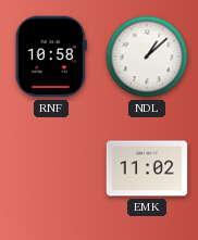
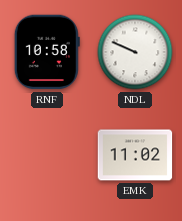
NDL: 1:08 -> 9:49 (135, 52)
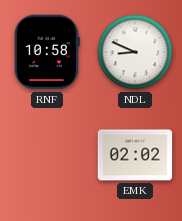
NDL: 9:49 -> 8:49 (135, 52)
EMK: 11:02 -> 02:02 (135, 155)
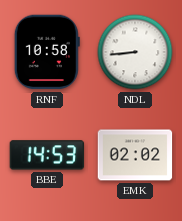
NDL: 8:49 -> 8:44 (135, 52)
BBE: none -> 14:53 (47, 155)
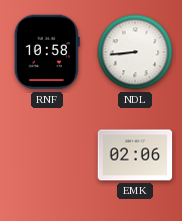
BBE: 14:53 -> none (47, 155)
EMK: 02:02 -> 02:06 (135, 155)
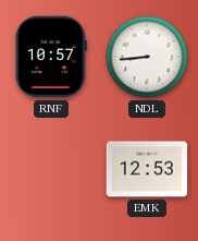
RNF: 10:58 -> 10:57 (51, 57)
EMK: 02:06 -> 12:53 (147, 169)
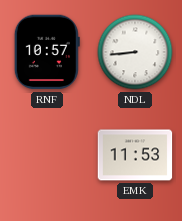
EMK: 12:53 -> 11:53 (135, 155)
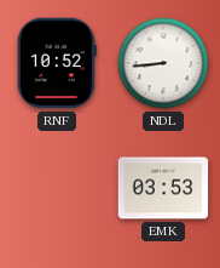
RNF: 10:57 -> 10:52 (57, 63)
EMK: 11:53 -> 03:53 (163, 188)
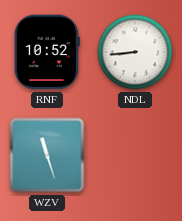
WZV: none -> 11:27 (47, 155)
EMK: 03:53 -> none (163, 188)
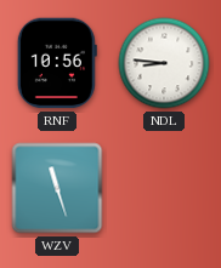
RNF: 10:52 -> 10:56 (57, 63)
NDL: 8:44 -> 8:46 (164, 63)
